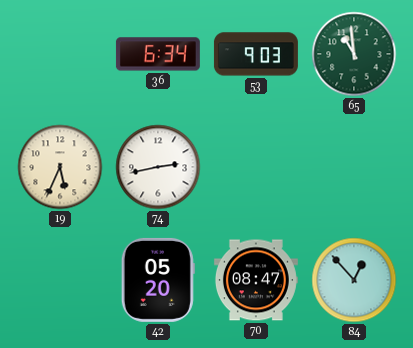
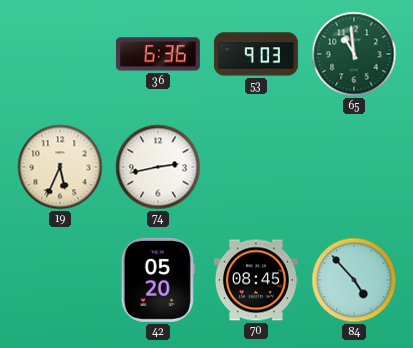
36: 6:34 -> 6:36 (158, 54)
70: 08:47 -> 08:45 (256, 280)
84: 12:53 -> 4:53 (354, 280)
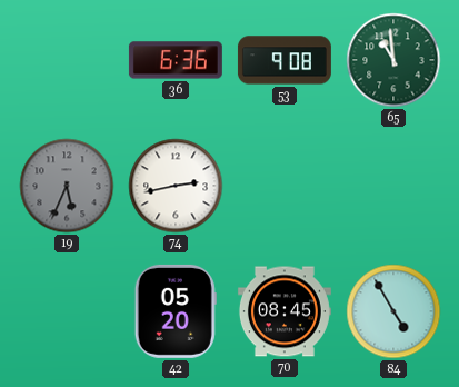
53: 9:03 -> 9:08 (285, 60)
19 dial: cream -> grey (67, 186)
84: 4:53 -> 4:55 (393, 311)
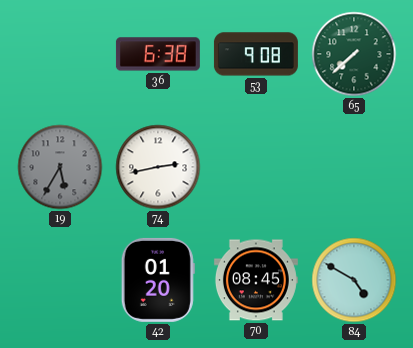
36: 6:36 -> 6:38 (158, 54)
65: 10:59 -> 7:38 (354, 54)
19: 5:34 -> 5:35 (60, 167)
42: 05:20 -> 01:20 (158, 280)
84: 4:55 -> 4:50 (354, 280)
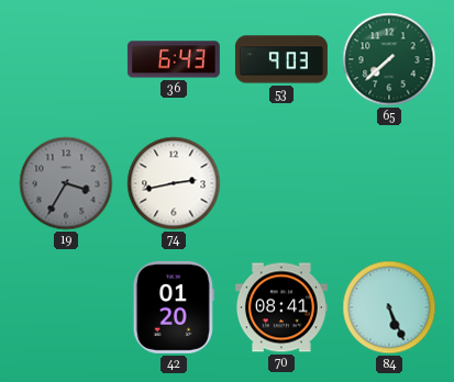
36: 6:38 -> 6:43 (174, 59)
53: 9:08 -> 9:03 (281, 59)
19: 5:35 -> 3:35 (66, 183)
70: 08:45 -> 08:41 (281, 307)
84: 4:50 -> 5:26 (389, 307)
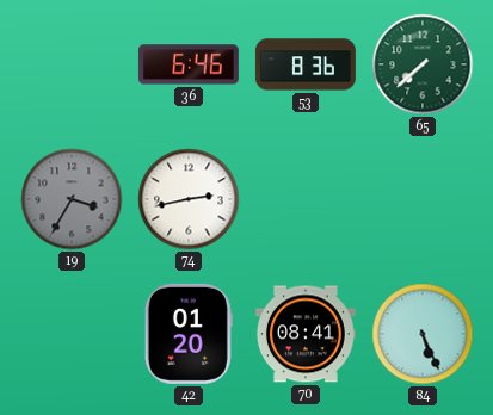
36: 6:43 -> 6:46 (189, 64)
53: 9:03 -> 8:36 (306, 64)
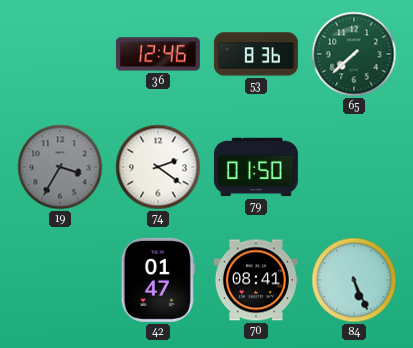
36: 6:46 -> 12:46 (158, 54)
74: 2:43 -> 2:21 (158, 167)
79: none -> 01:50 (256, 167)
42: 01:20 -> 01:47 (158, 280)
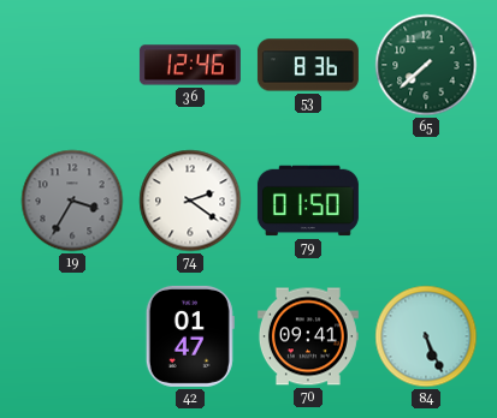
70: 08:41 -> 09:41 (308, 336)
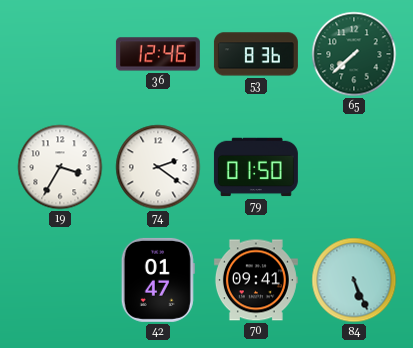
19 dial: grey -> white (60, 167)
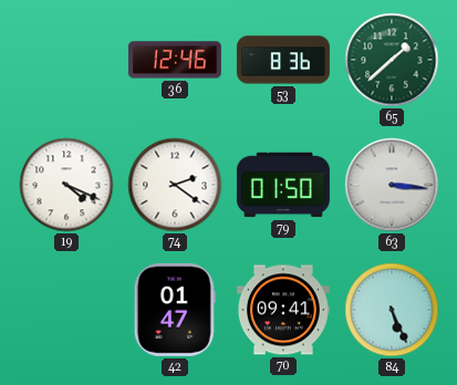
65: 7:38 -> 1:38 (392, 60)
19: 3:35 -> 4:19 (66, 185)
63: none -> 3:16 (392, 185)
